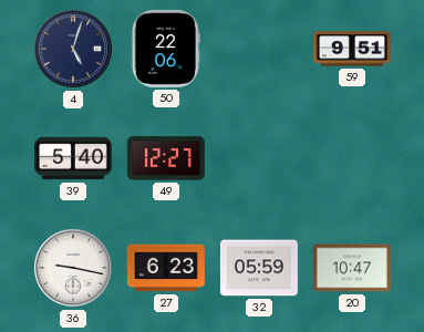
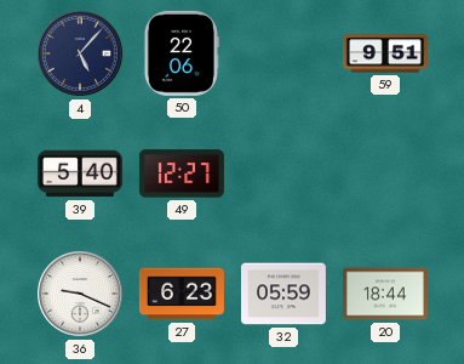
4: 5:03 -> 5:07 (81, 55)
36: 9:17 -> 9:19 (81, 295)
20: 10:47 -> 18:44 (385, 294)
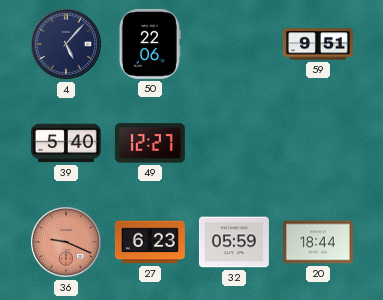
36 dial: white -> salmon (67, 243)
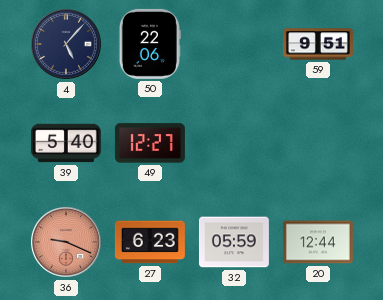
20: 18:44 -> 12:44 (318, 242)
